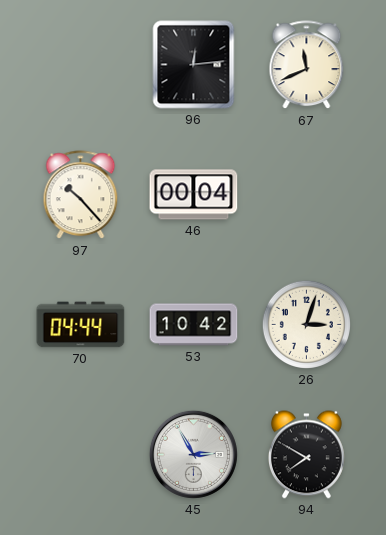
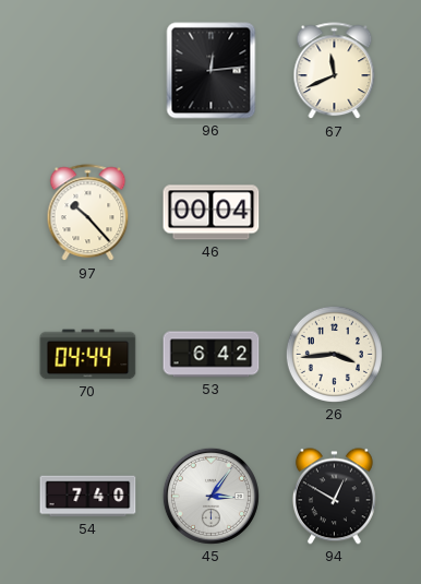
53: 10:42 -> 6:42 (212, 355)
26: 3:03 -> 3:44 (334, 354)
54: none -> 7:40 (88, 497)
45: 2:55 -> 3:06 (211, 496)
94: 7:50 -> 12:50 (334, 497)
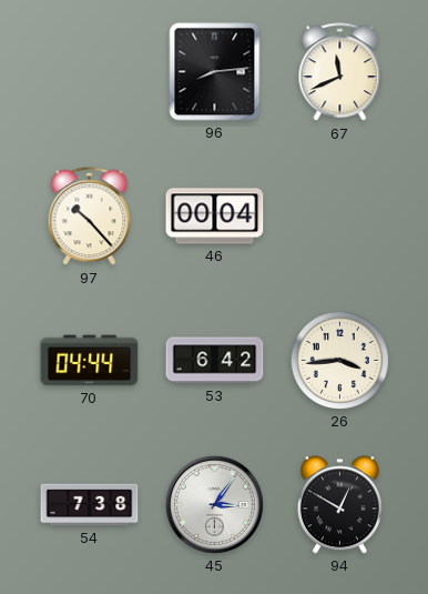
96: 12:14 -> 8:14 (215, 72)
54: 7:40 -> 7:38 (90, 505)
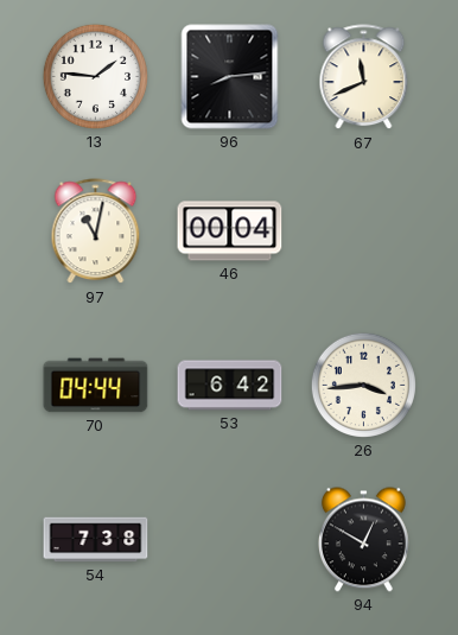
13: none -> 1:46 (95, 76)
97: 10:23 -> 11:02 (96, 231)
45: 3:06 -> none (214, 504)
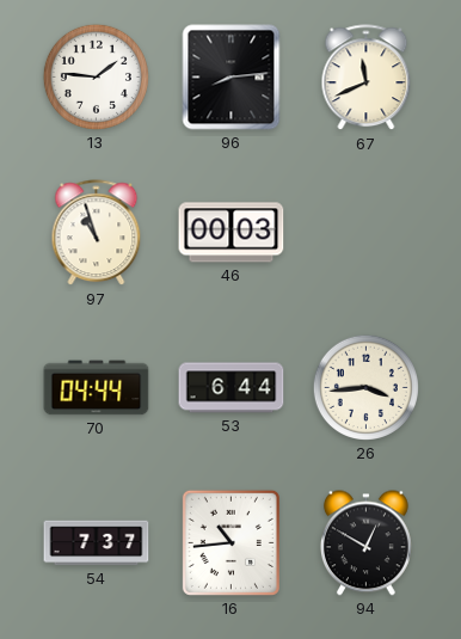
97: 11:02 -> 10:57 (97, 233)
46: 00:04 -> 00:03 (232, 233)
53: 6:42 -> 6:44 (232, 388)
54: 7:38 -> 7:37 (97, 543)
16: none -> 10:44 (230, 542)
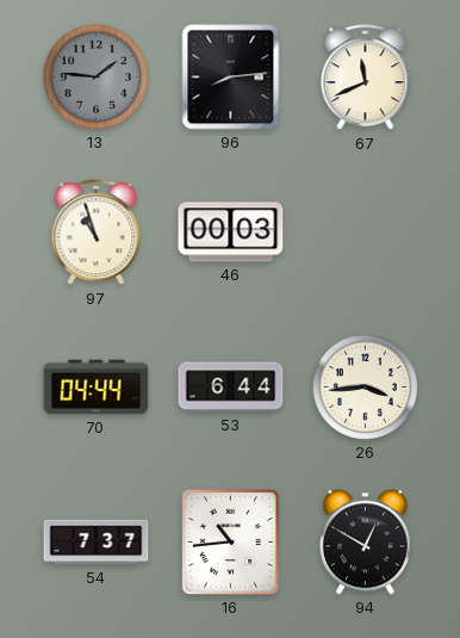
13 dial: white -> grey (95, 76)
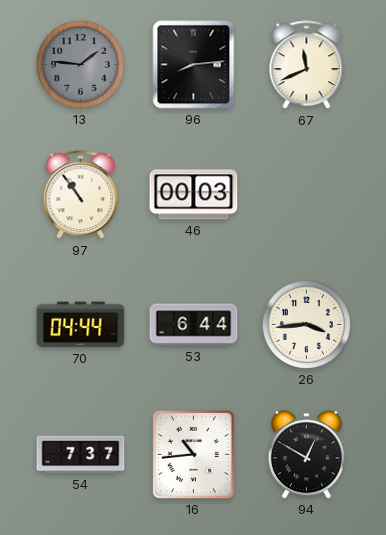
97: 10:57 -> 10:54 (81, 195)
